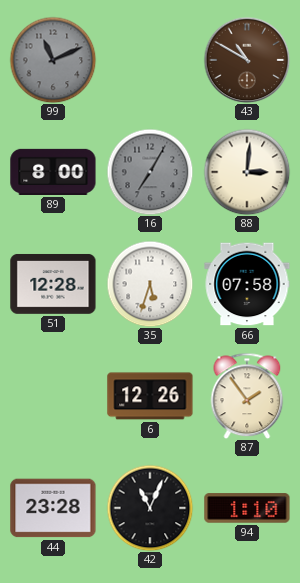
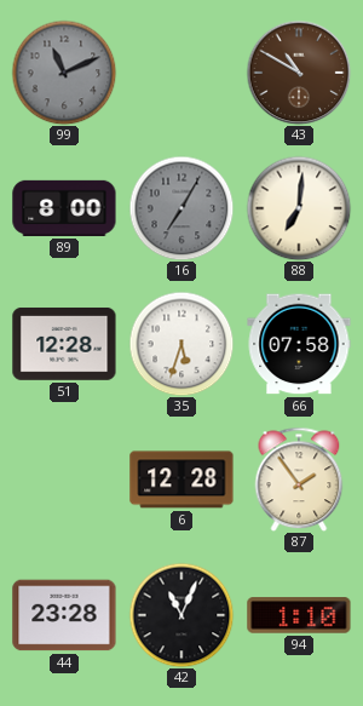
88: 3:01 -> 7:01 (299, 208)
6: 12:26 -> 12:28 (181, 480)
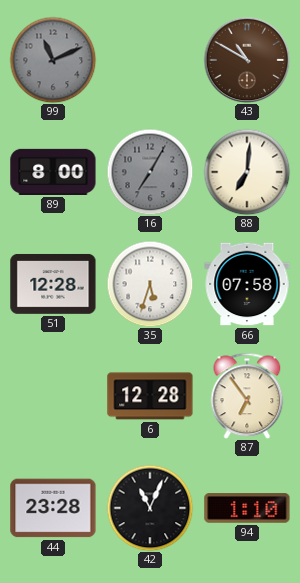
87: 1:54 -> 6:54 (247, 396)
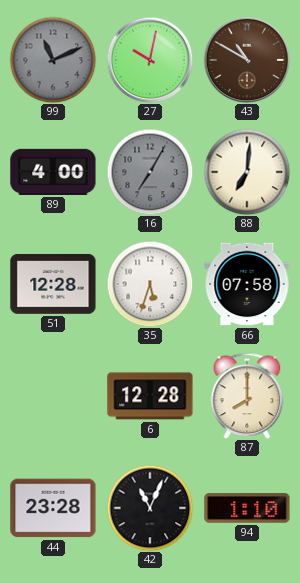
27: none -> 10:02 (150, 60)
89: 8:00 -> 4:00 (53, 172)
87: 6:54 -> 8:00 (247, 396)
